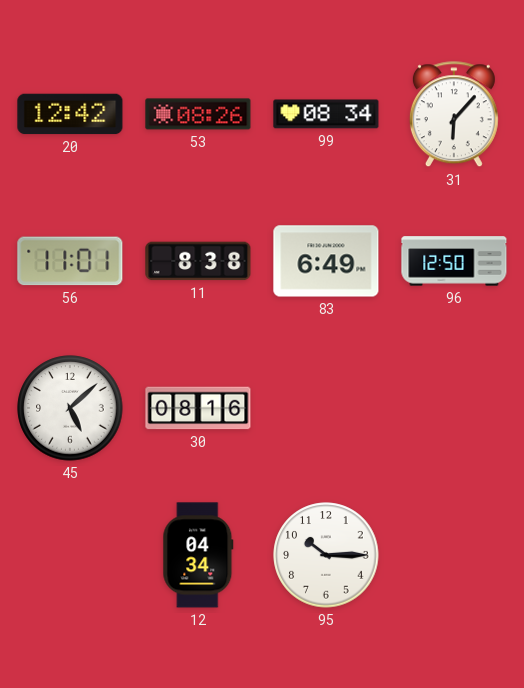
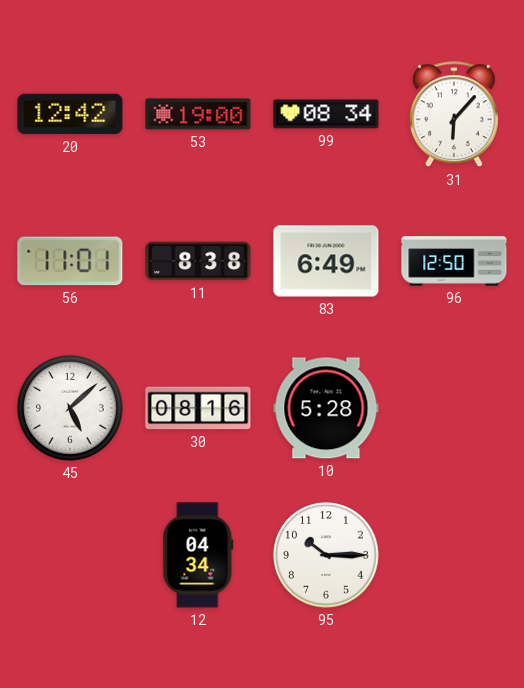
53: 08:26 -> 19:00 (198, 114)
10: none -> 5:28 (326, 408)
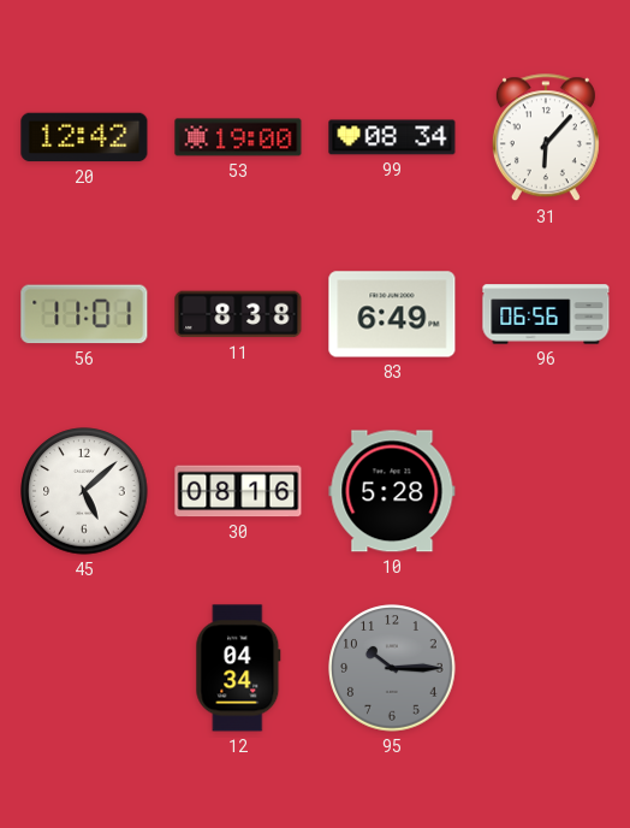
96: 12:50 -> 06:56 (546, 314)
95 dial: white -> grey (392, 668)
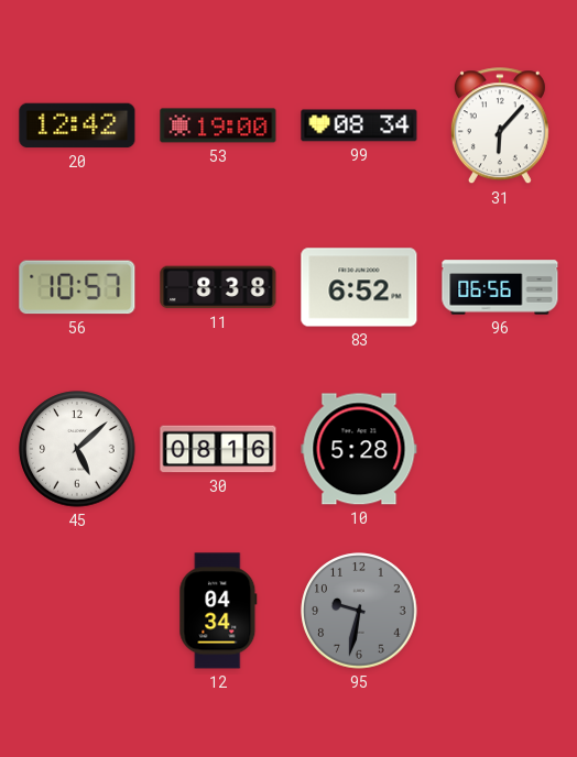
56: 11:01 -> 10:57 (77, 287)
83: 6:49 -> 6:52 (359, 287)
95: 10:15 -> 9:32 (359, 611)
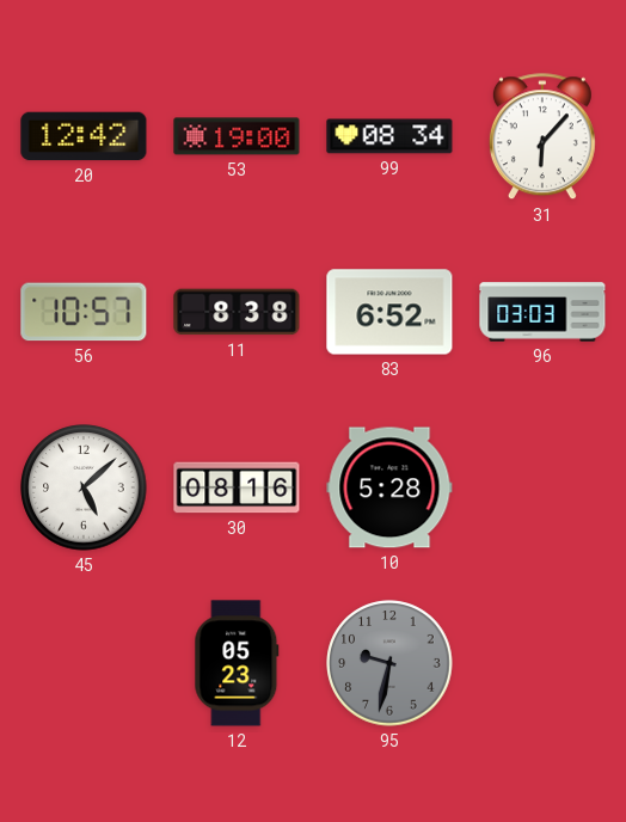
96: 06:56 -> 03:03 (542, 312)
12: 04:34 -> 05:23 (237, 663)
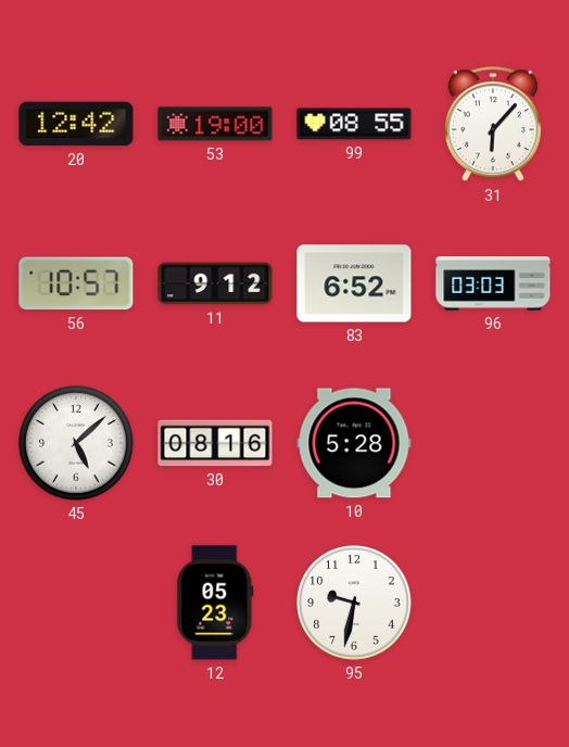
99: 08:34 -> 08:55 (354, 124)
11: 8:38 -> 9:12 (215, 283)
95 dial: grey -> white (354, 603)
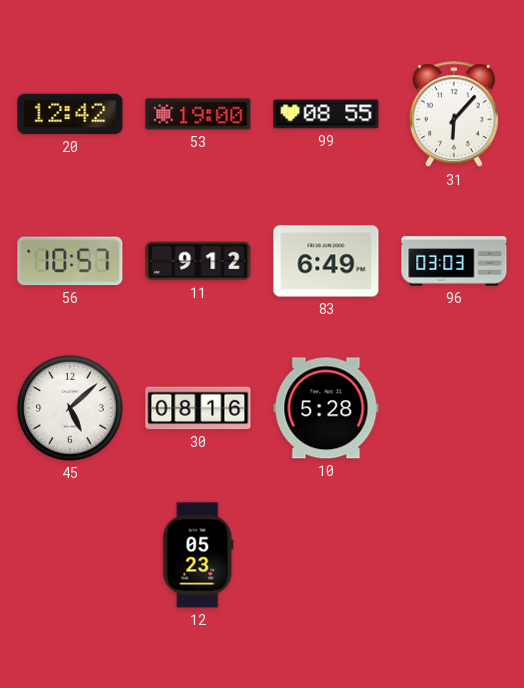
83: 6:52 -> 6:49 (326, 261)
95: 9:32 -> none (354, 603)
